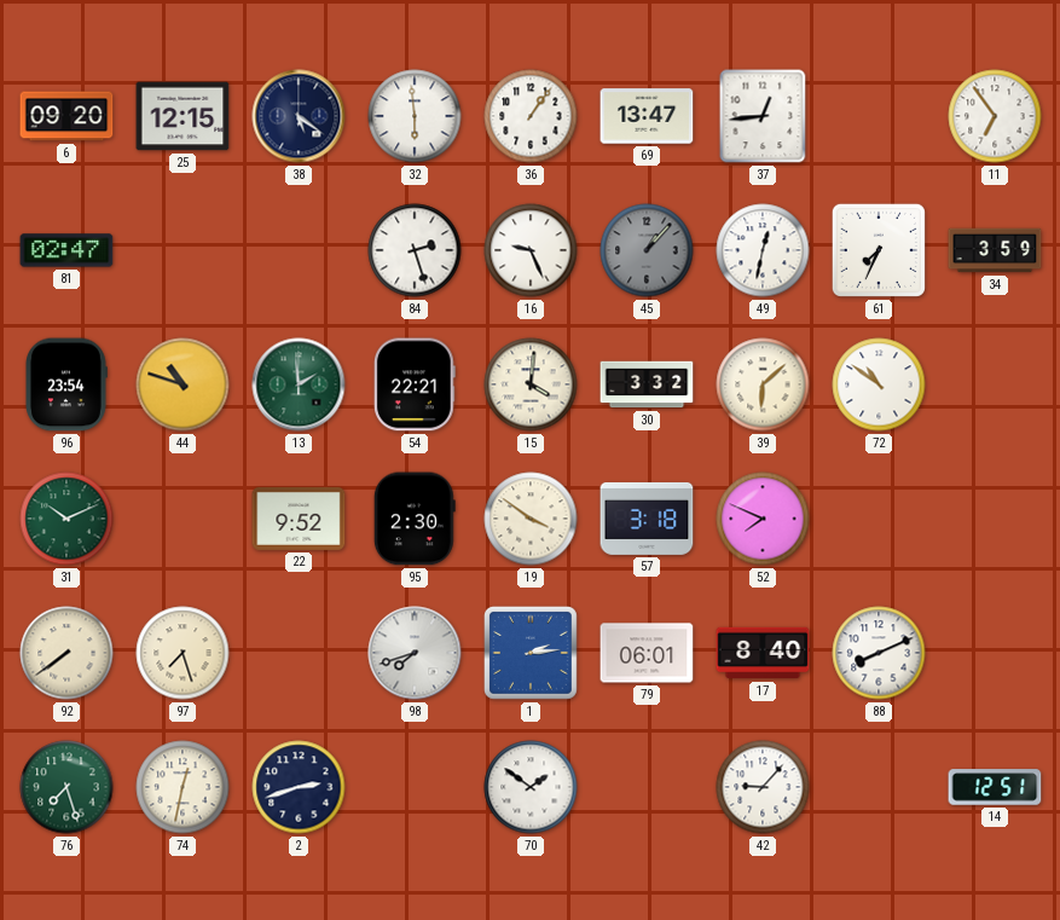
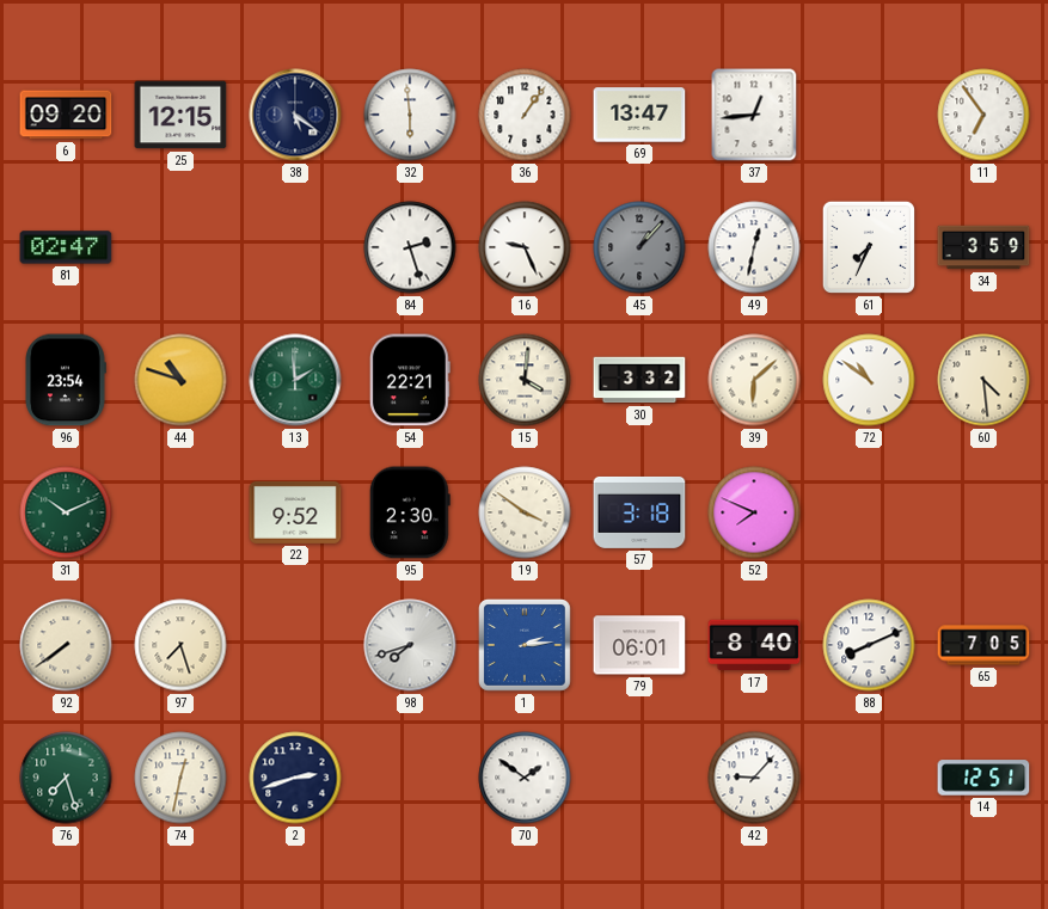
60: none -> 4:29 (983, 380)
65: none -> 7:05 (983, 645)
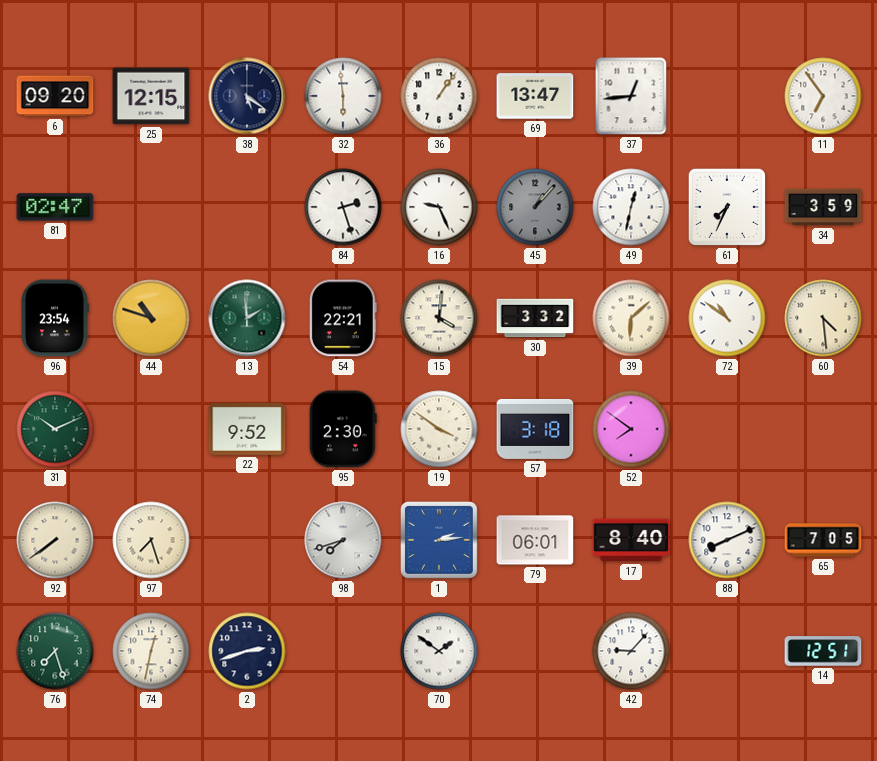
52: 7:49 -> 7:51 (631, 429)
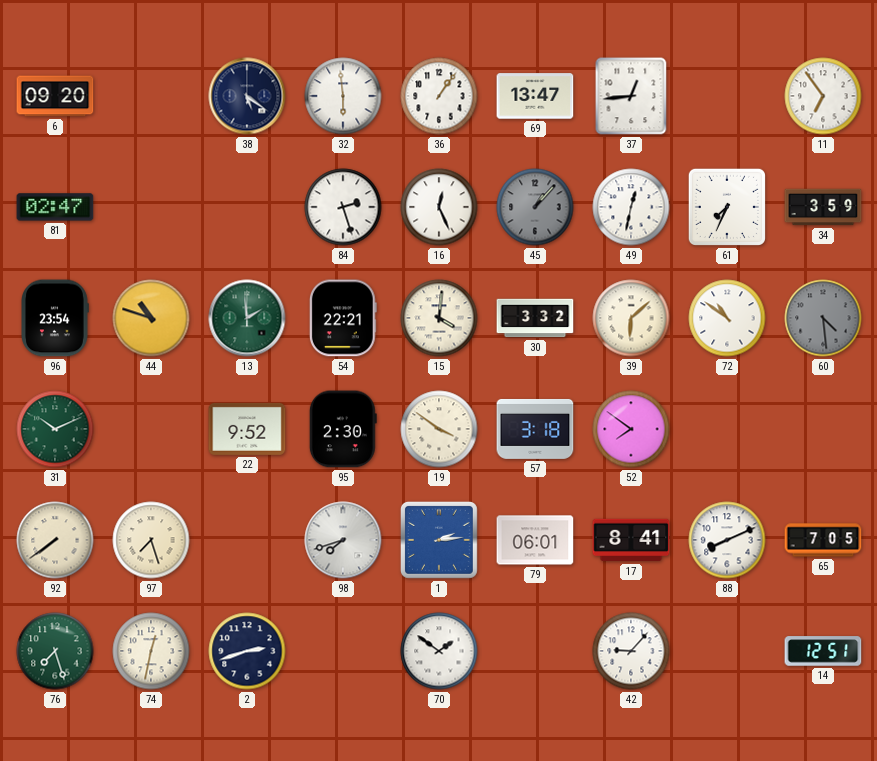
25: 12:15 -> none (151, 96)
16: 9:26 -> 12:26 (439, 207)
60 dial: cream -> grey (823, 318)
17: 8:40 -> 8:41 (631, 540)
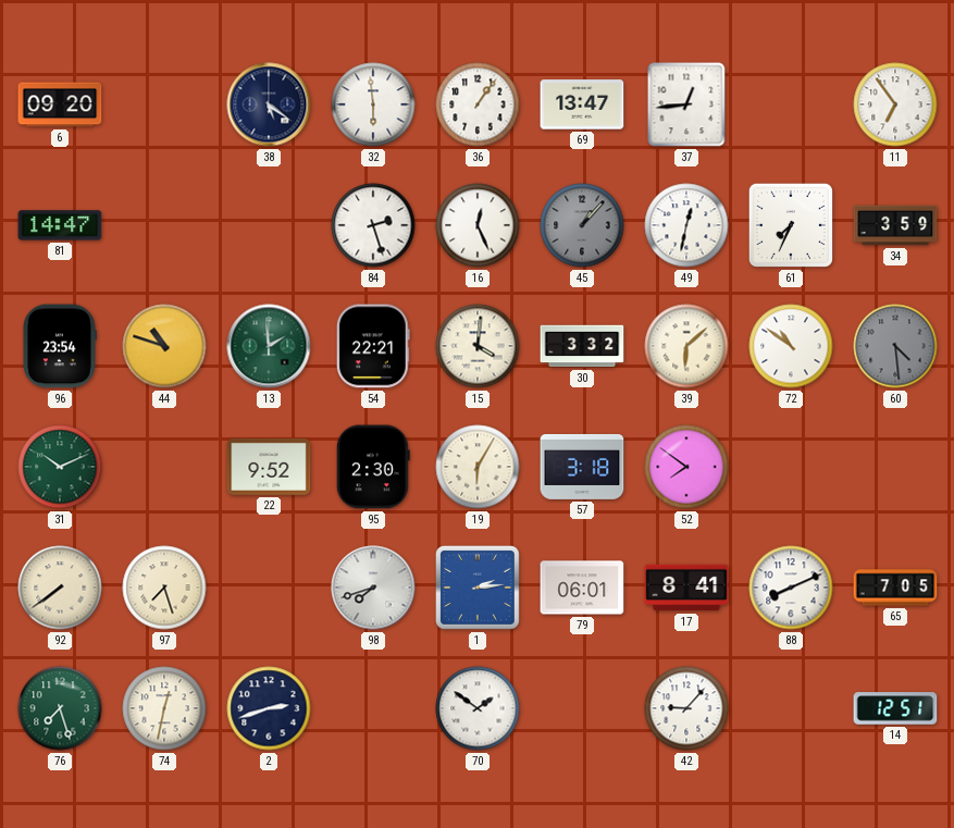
81: 02:47 -> 14:47 (60, 225)
19: 3:51 -> 6:05 (478, 467)
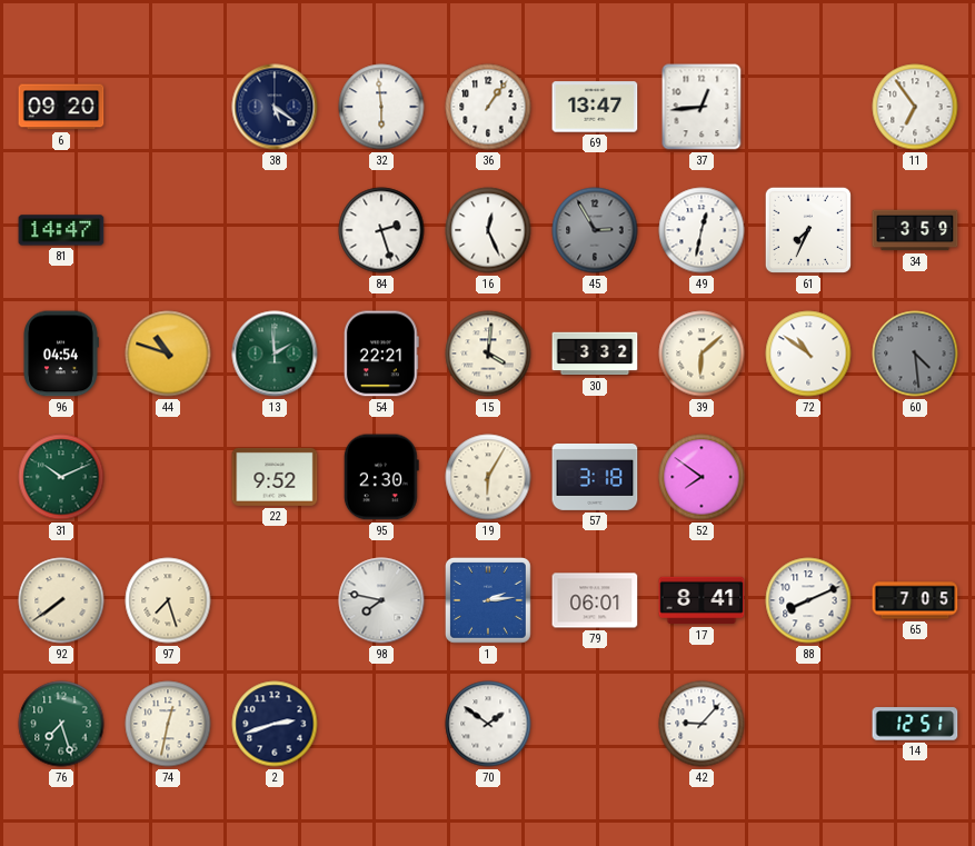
45: 1:07 -> 2:55 (595, 230)
96: 23:54 -> 04:54 (61, 354)
98: 7:42 -> 7:47 (381, 600)
